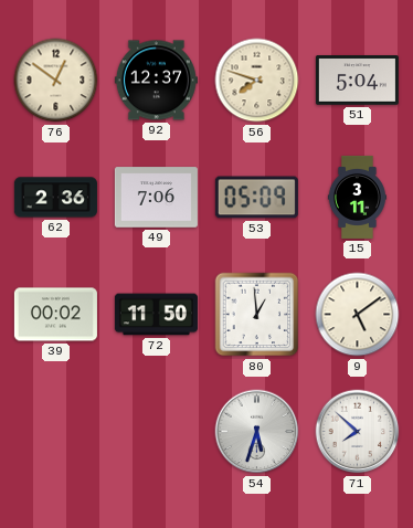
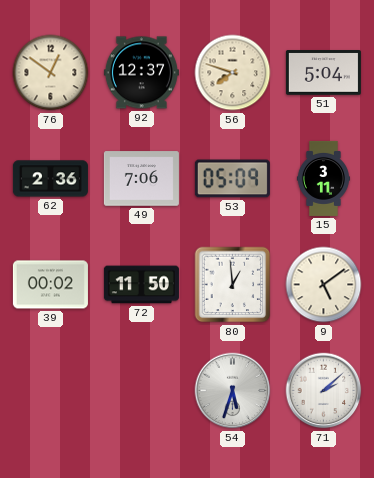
71: 7:52 -> 2:08 (324, 391)
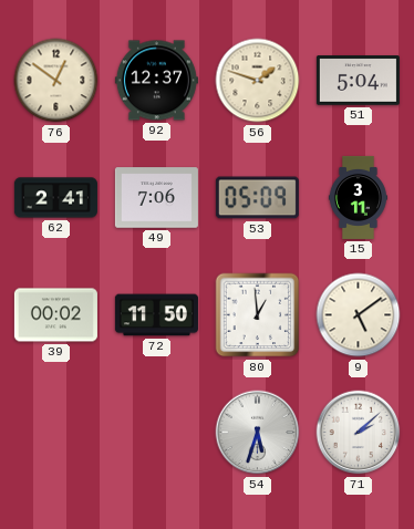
56: 7:48 -> 1:48 (258, 81)
62: 2:36 -> 2:41 (55, 198)
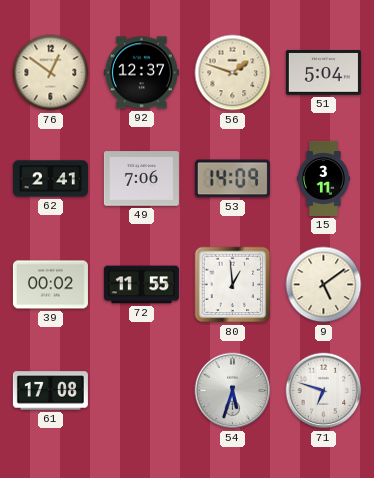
53: 05:09 -> 14:09 (232, 179)
72: 11:50 -> 11:55 (141, 285)
61: none -> 17:08 (50, 391)
71: 2:08 -> 6:48 (324, 391)
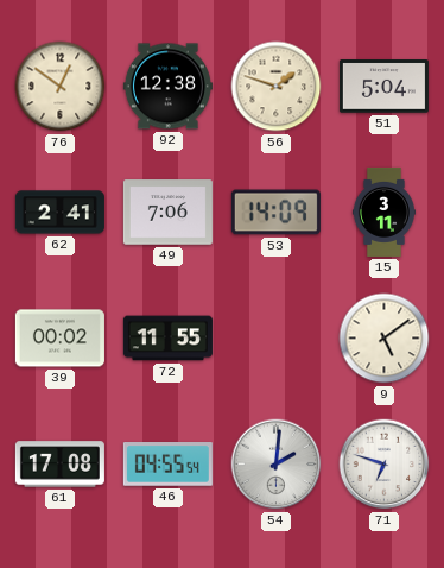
92: 12:37 -> 12:38 (167, 87)
80: 12:59 -> none (233, 285)
46: none -> 04:55 (167, 465)
54: 5:33 -> 2:01 (277, 465)
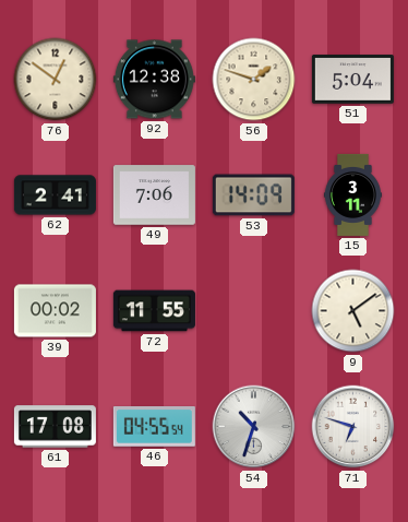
54: 2:01 -> 10:33 (254, 427)
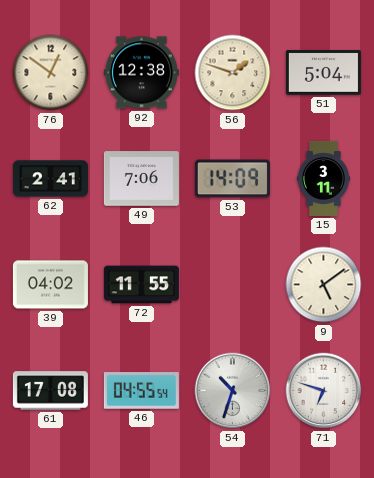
39: 00:02 -> 04:02 (50, 285)
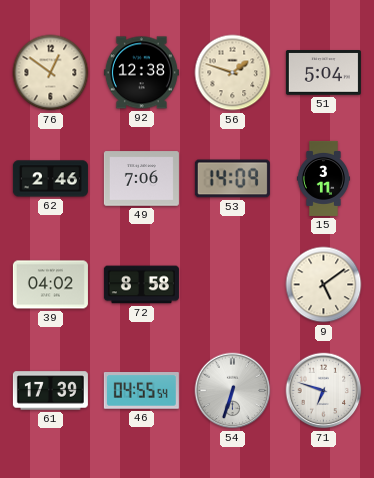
62: 2:41 -> 2:46 (50, 179)
72: 11:55 -> 8:58 (141, 285)
61: 17:08 -> 17:39 (50, 391)
54: 10:33 -> 6:33 (233, 391)
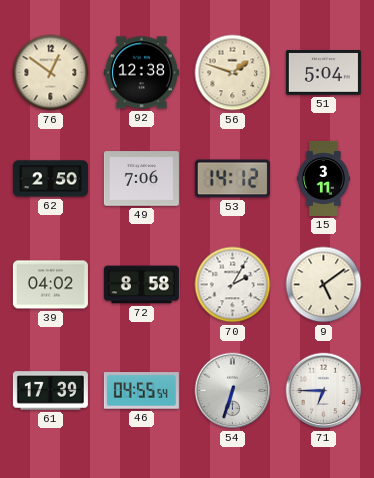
62: 2:46 -> 2:50 (50, 179)
53: 14:09 -> 14:12 (232, 179)
70: none -> 2:05 (233, 285)
71: 6:48 -> 6:45 (324, 391)
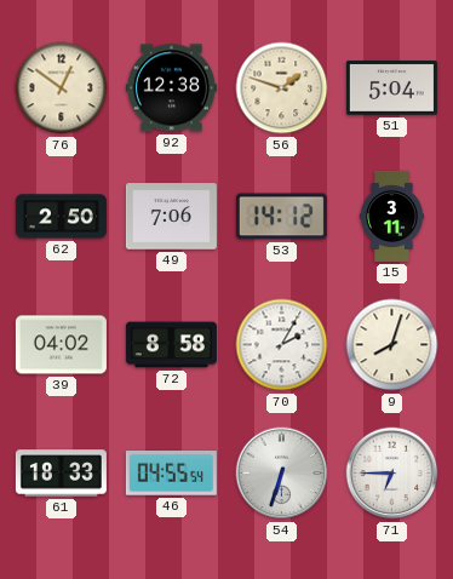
9: 5:09 -> 8:03 (392, 345)
61: 17:39 -> 18:33 (61, 474)
